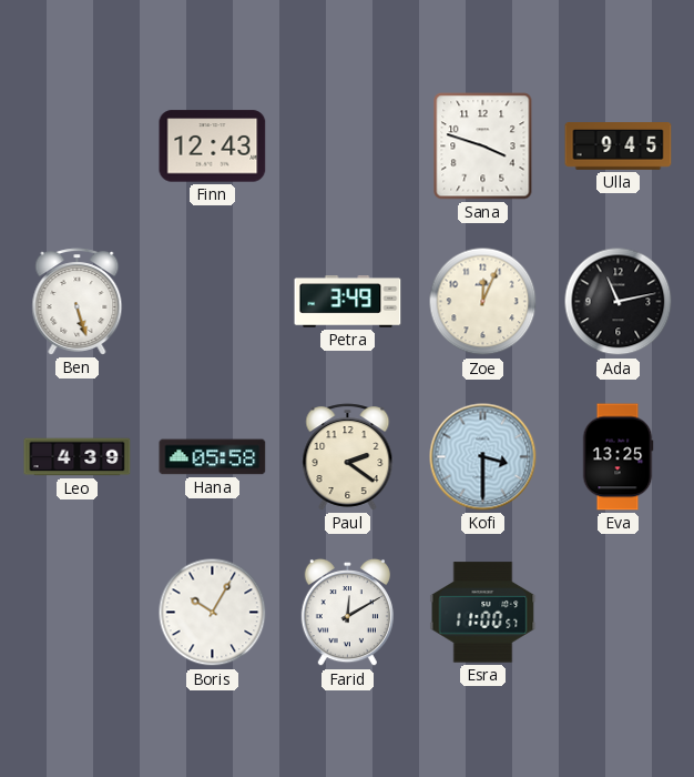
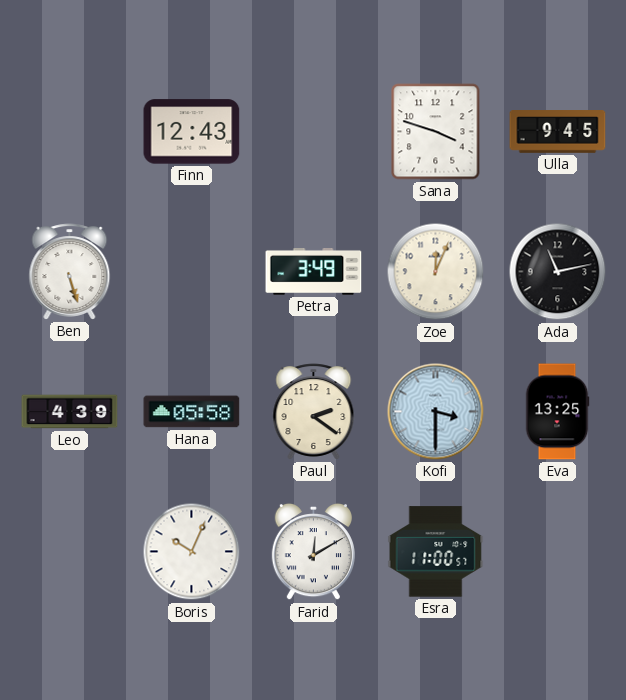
Boris: 10:05 -> 10:04 (192, 552)
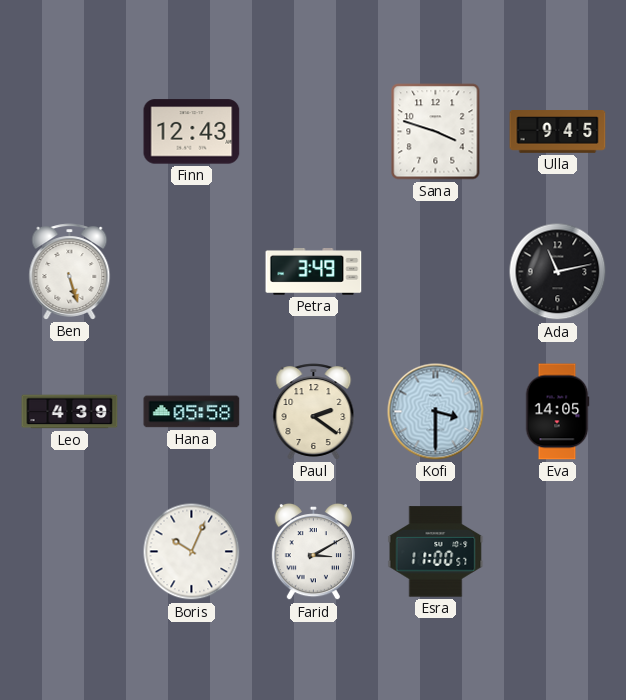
Zoe: 12:04 -> none (436, 272)
Eva: 13:25 -> 14:05 (557, 412)
Farid: 12:10 -> 3:10 (313, 552)
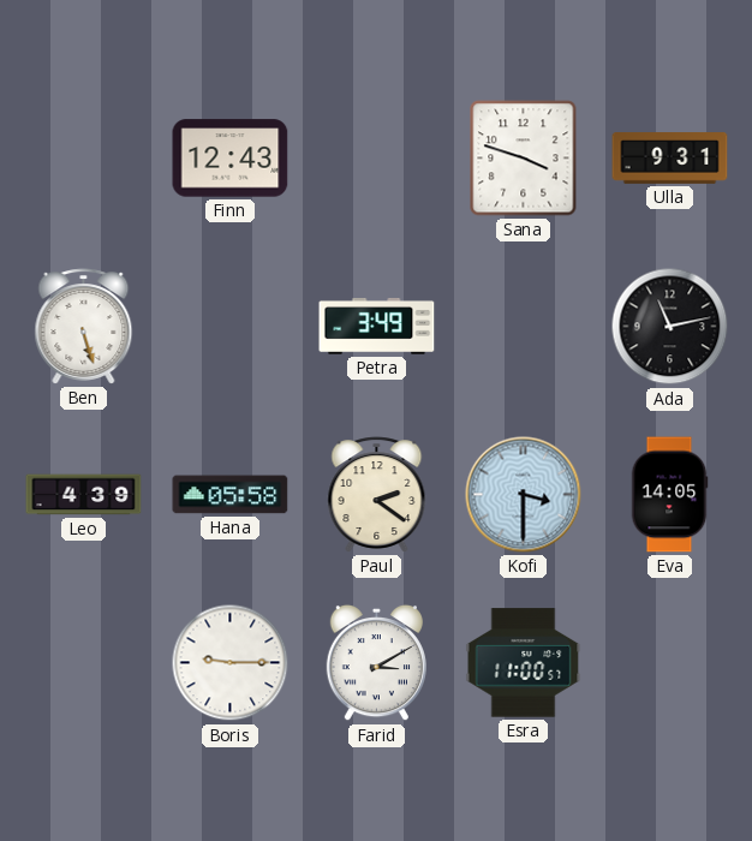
Ulla: 9:45 -> 9:31 (670, 159)
Boris: 10:04 -> 9:15 (231, 663)
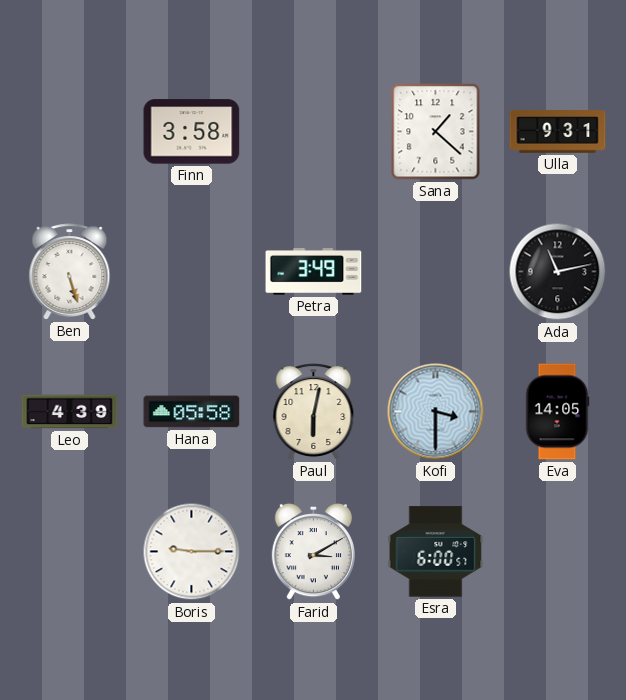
Finn: 12:43 -> 3:58 (192, 132)
Sana: 3:48 -> 1:22 (436, 132)
Paul: 2:21 -> 6:02 (314, 412)
Esra: 11:00 -> 6:00 (436, 552)
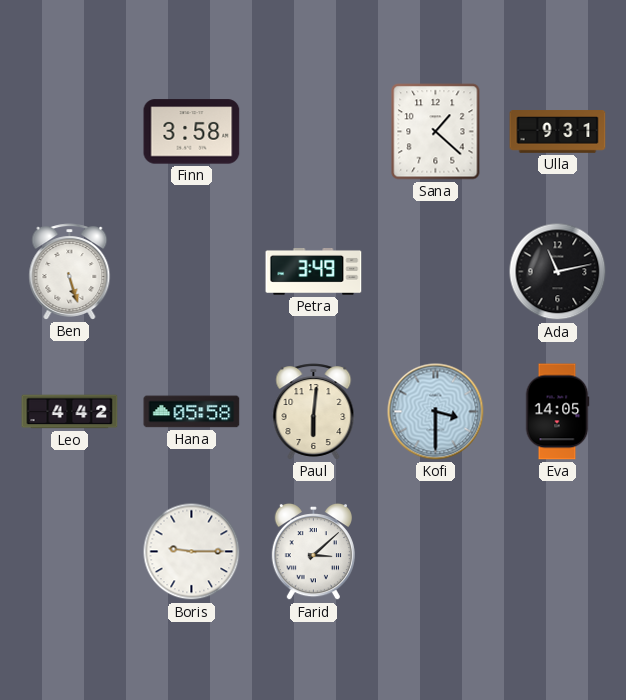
Leo: 4:39 -> 4:42 (70, 412)
Paul: 6:02 -> 6:01 (314, 412)
Farid: 3:10 -> 3:08 (313, 552)
Esra: 6:00 -> none (436, 552)
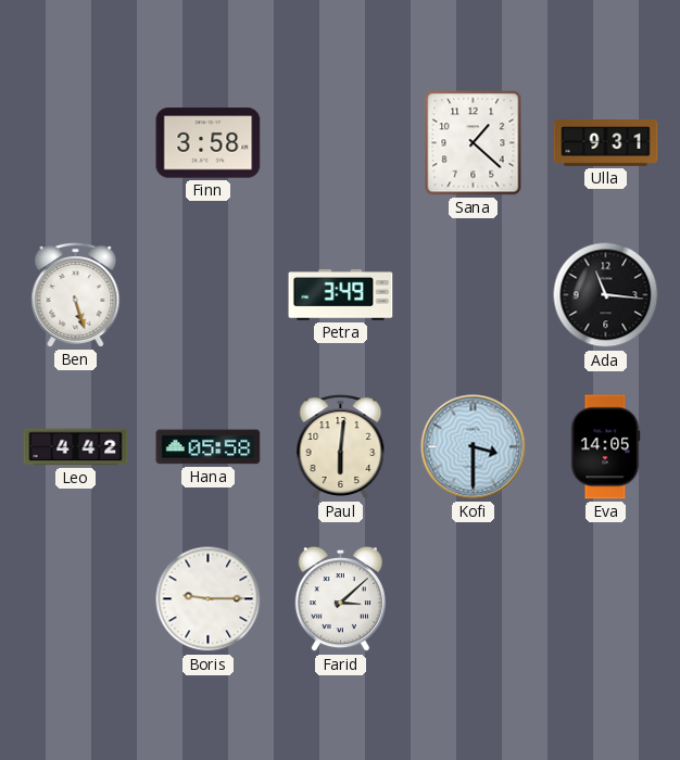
Ada: 11:13 -> 11:16 (606, 295)
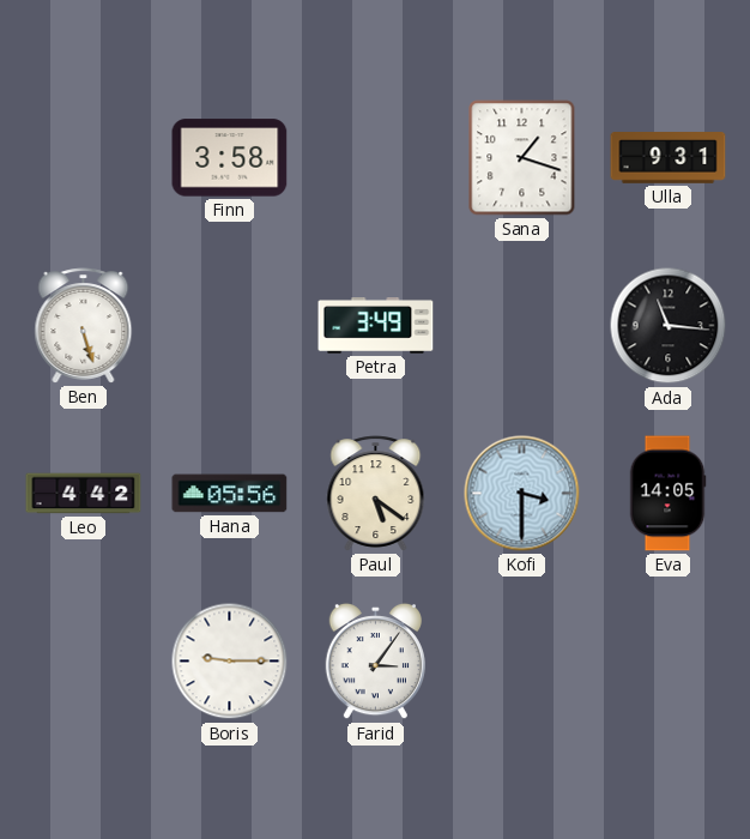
Sana: 1:22 -> 1:18 (522, 158)
Hana: 05:58 -> 05:56 (230, 494)
Paul: 6:01 -> 5:21 (376, 494)
Farid: 3:08 -> 3:06 (375, 662)
